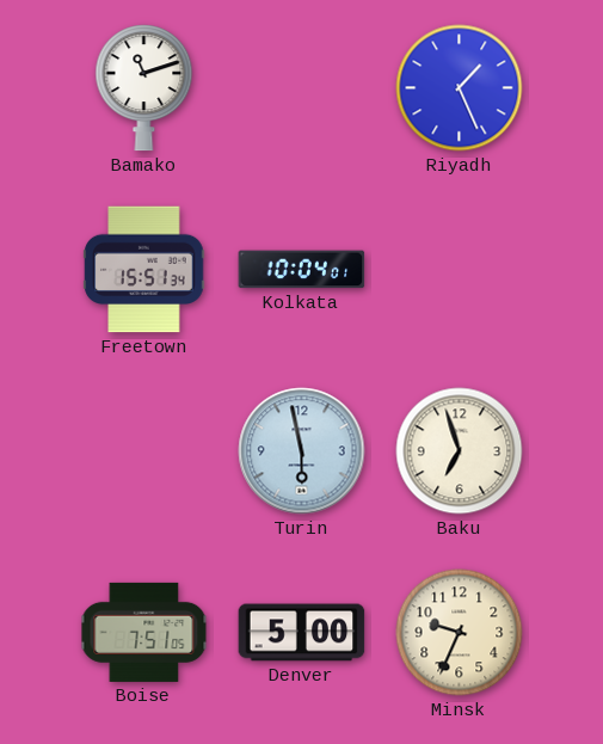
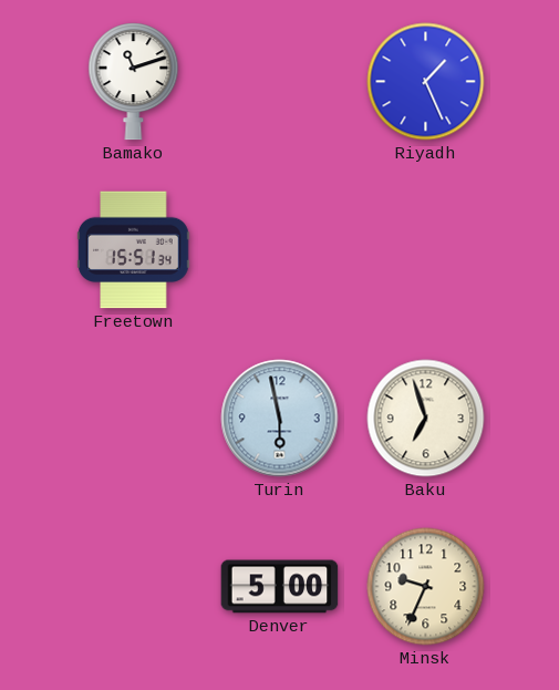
Kolkata: 10:04 -> none (302, 270)
Boise: 7:51 -> none (144, 632)
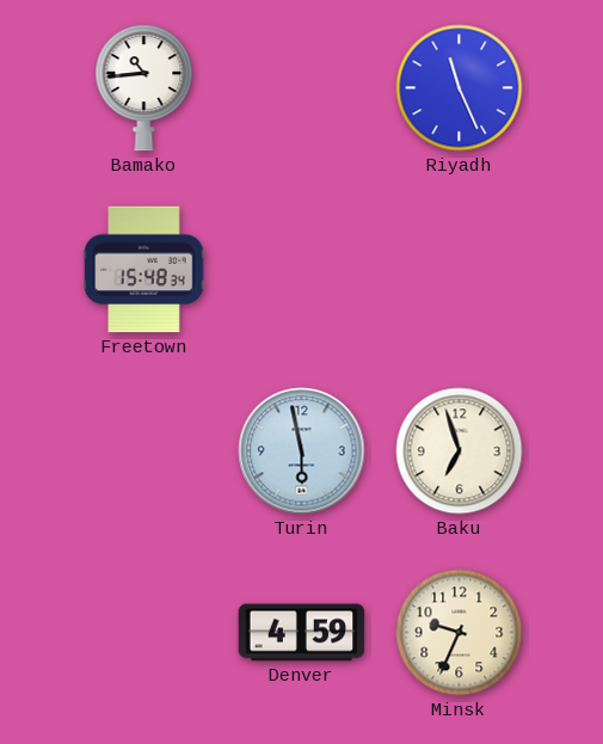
Bamako: 11:12 -> 10:44 (144, 88)
Riyadh: 1:26 -> 11:26 (460, 88)
Freetown: 15:51 -> 15:48 (144, 270)
Denver: 5:00 -> 4:59 (302, 633)
